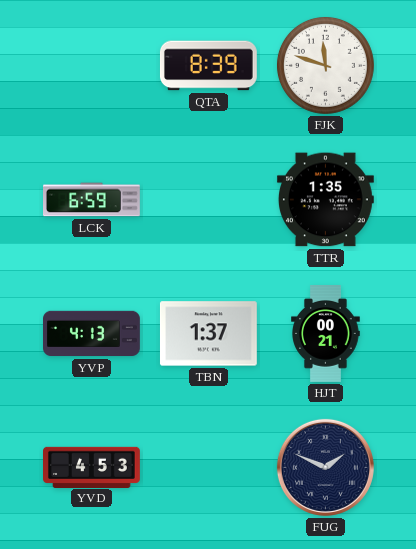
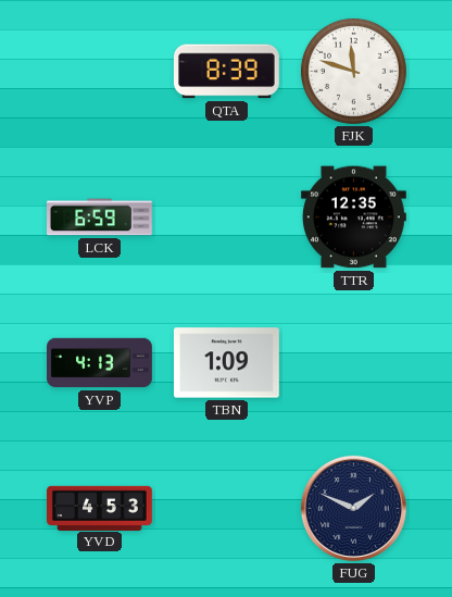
TTR: 1:35 -> 12:35 (353, 217)
TBN: 1:37 -> 1:09 (226, 363)
HJT: 00:21 -> none (326, 334)
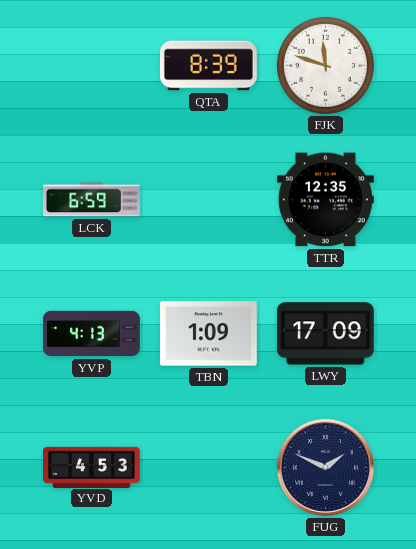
LWY: none -> 17:09 (325, 334)
